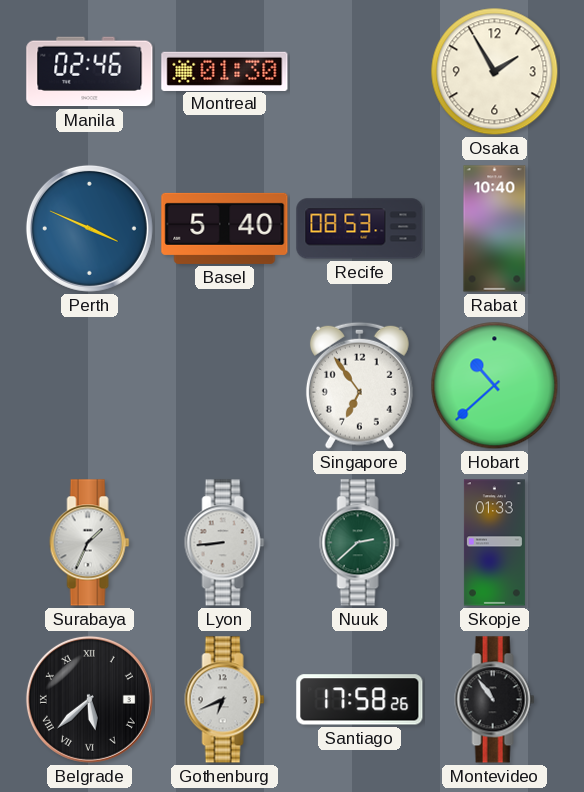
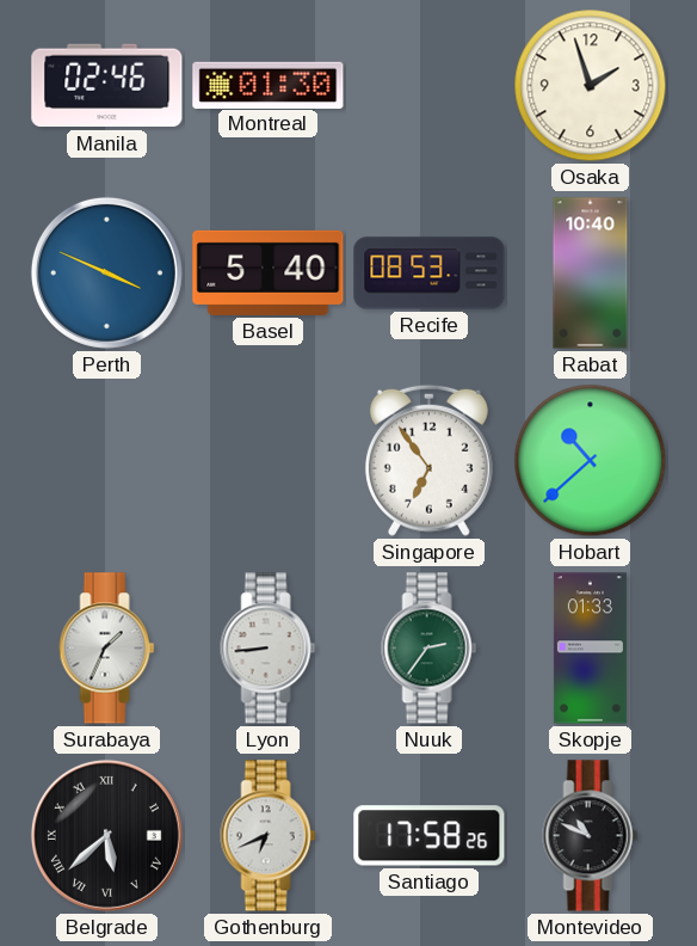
Osaka: 1:55 -> 1:57 (591, 86)
Nuuk: 2:38 -> 2:36 (430, 649)
Montevideo: 10:54 -> 10:49 (591, 836)
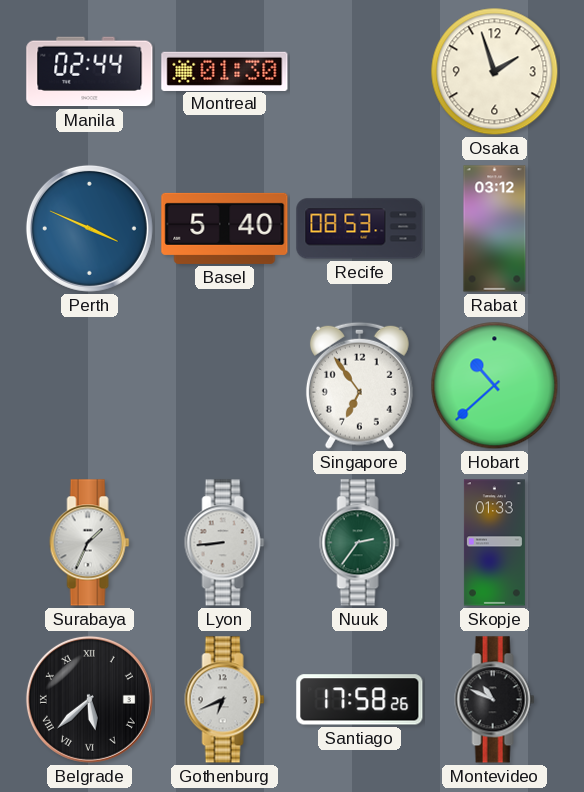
Manila: 02:46 -> 02:44 (90, 72)
Rabat: 10:40 -> 03:12 (495, 229)
